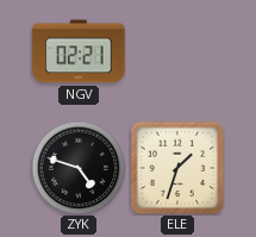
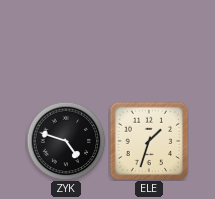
NGV: 02:21 -> none (79, 51)
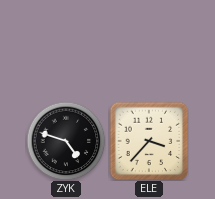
ELE: 1:33 -> 3:37 (149, 141)
